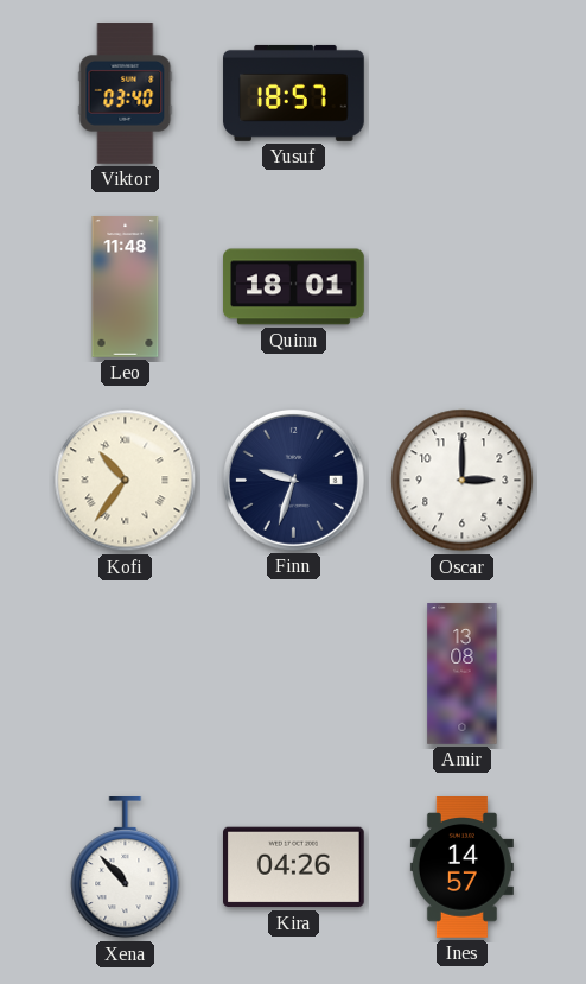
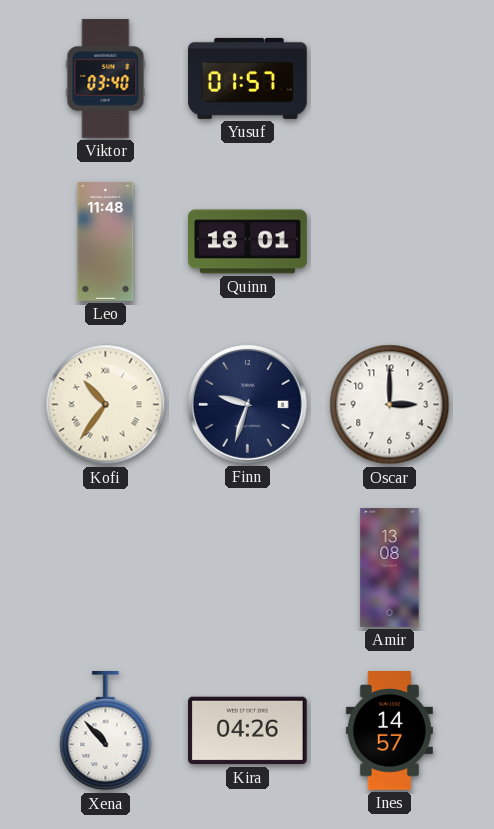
Yusuf: 18:57 -> 01:57 (248, 78)
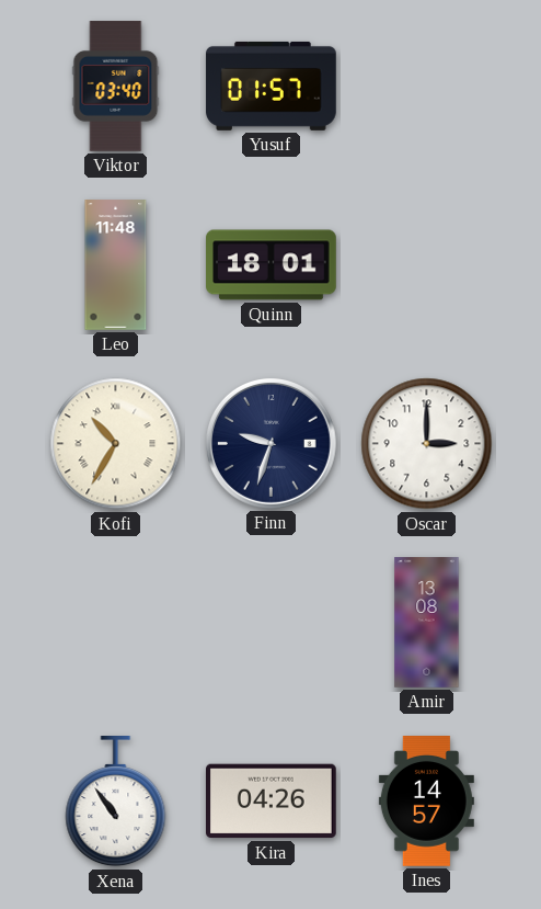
Kofi: 10:36 -> 10:35 (116, 444)
Xena: 10:53 -> 10:54 (116, 803)
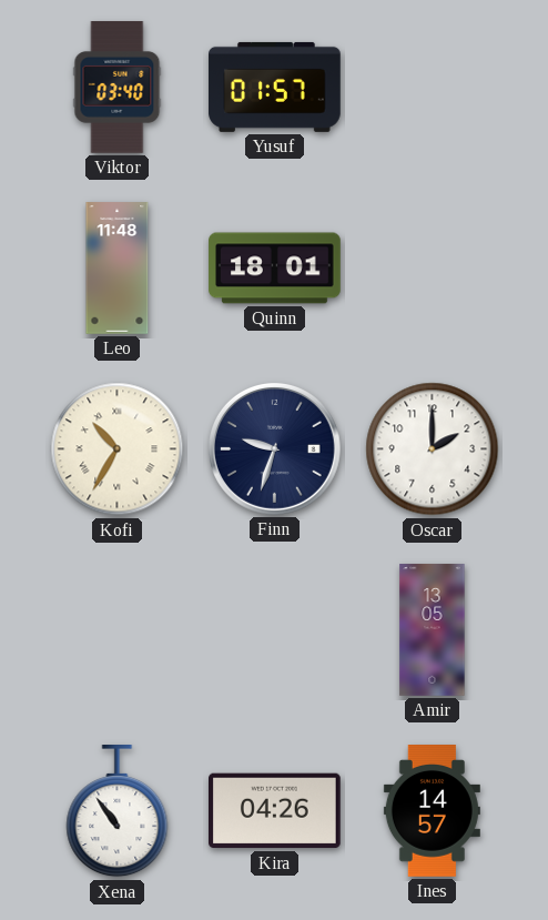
Oscar: 3:00 -> 2:00 (433, 449)
Amir: 13:08 -> 13:05 (433, 630)
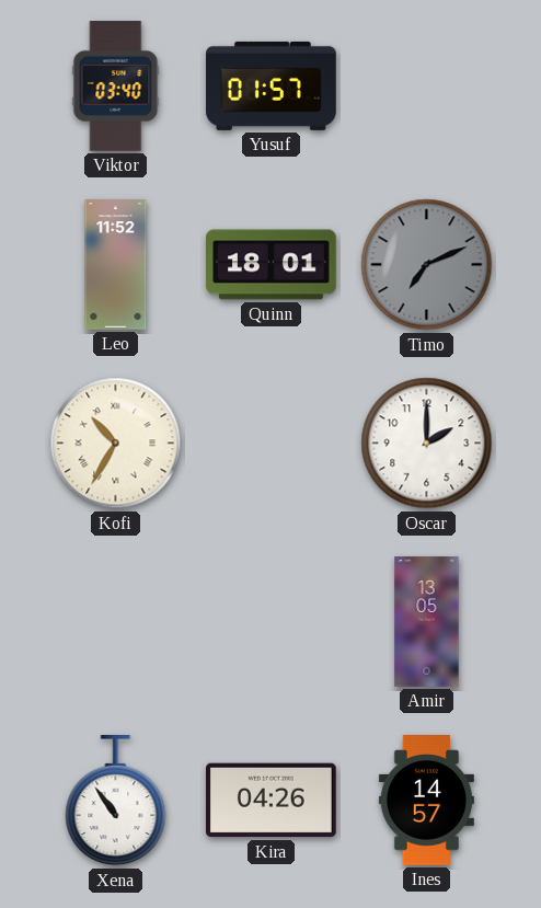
Leo: 11:48 -> 11:52 (116, 265)
Timo: none -> 7:11 (427, 265)
Finn: 9:33 -> none (274, 448)
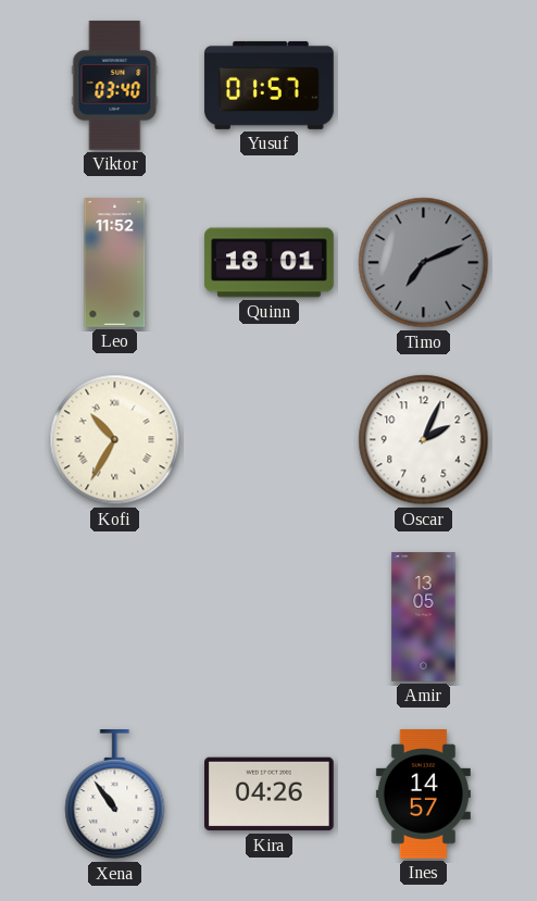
Oscar: 2:00 -> 2:04 (424, 440)
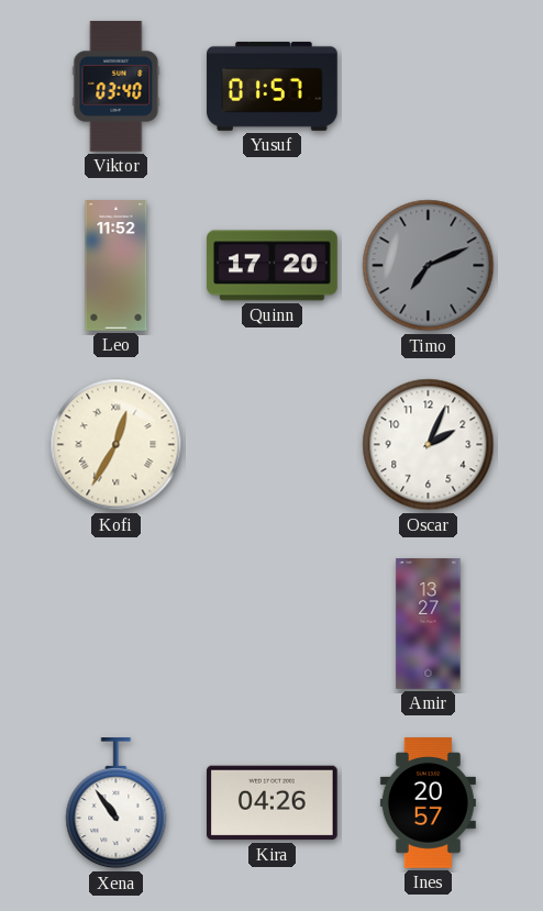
Quinn: 18:01 -> 17:20 (273, 266)
Kofi: 10:35 -> 12:35 (117, 445)
Amir: 13:05 -> 13:27 (429, 624)
Ines: 14:57 -> 20:57 (428, 803)
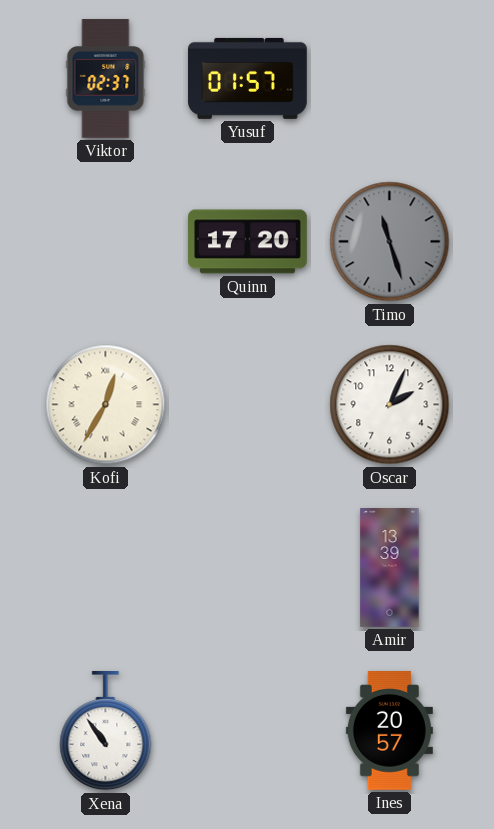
Viktor: 03:40 -> 02:37 (106, 79)
Leo: 11:52 -> none (117, 266)
Timo: 7:11 -> 11:27 (390, 242)
Amir: 13:27 -> 13:39 (390, 568)
Kira: 04:26 -> none (273, 803)
